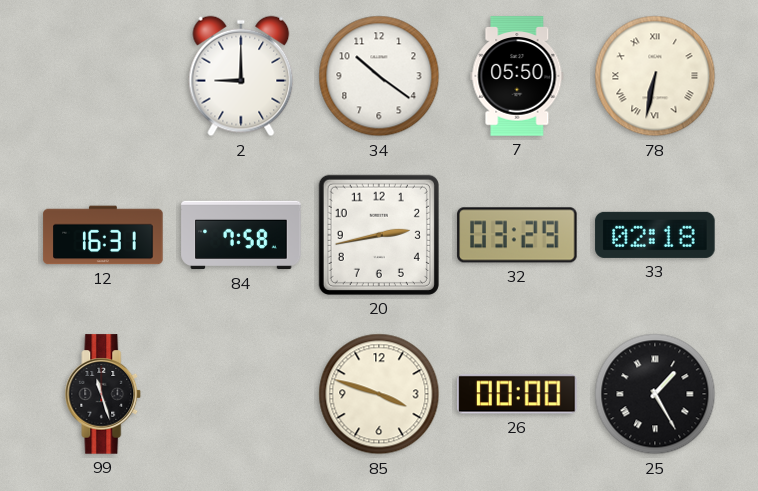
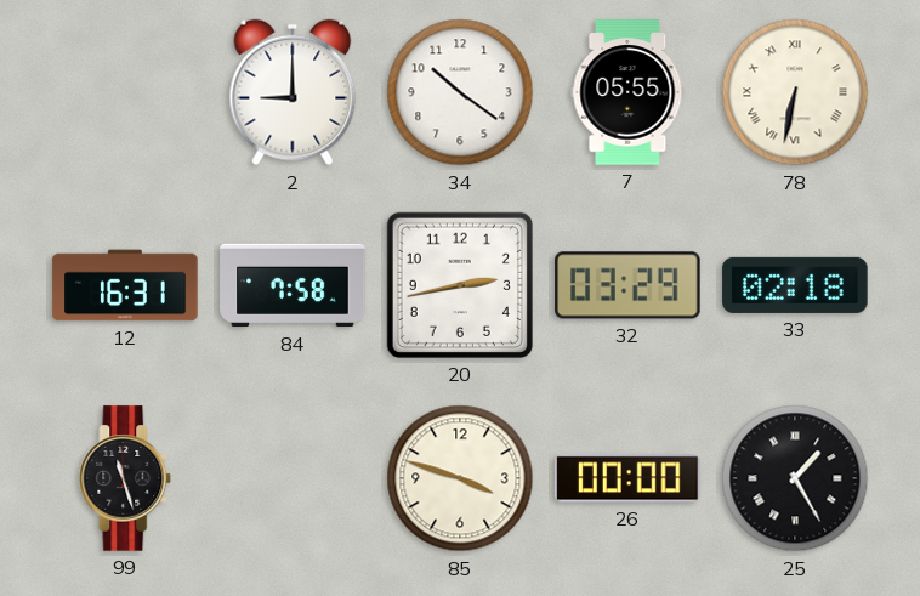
7: 05:50 -> 05:55 (627, 92)
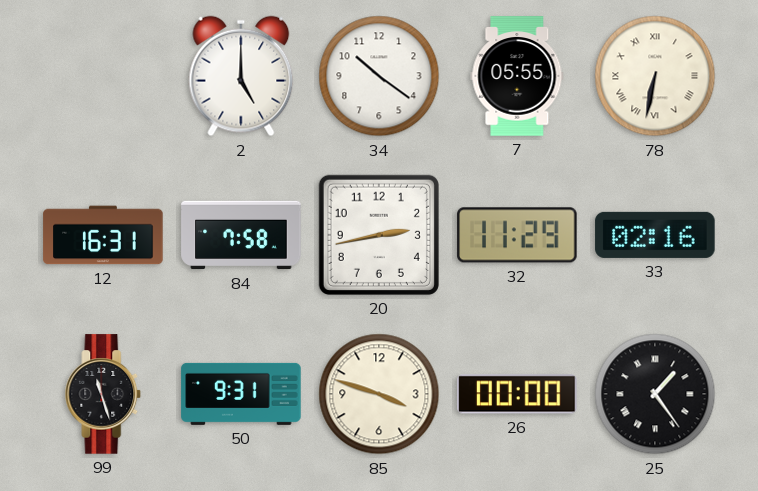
2: 9:00 -> 5:00 (241, 76)
32: 03:29 -> 11:29 (517, 235)
33: 02:18 -> 02:16 (655, 235)
50: none -> 9:31 (241, 394)
25: 1:25 -> 1:24 (655, 394)
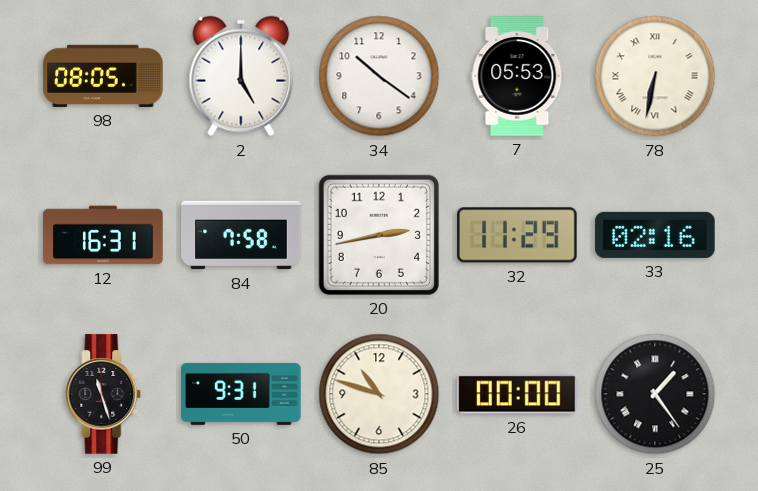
98: none -> 08:05 (103, 76)
7: 05:55 -> 05:53 (517, 76)
85: 3:48 -> 10:48 (379, 394)
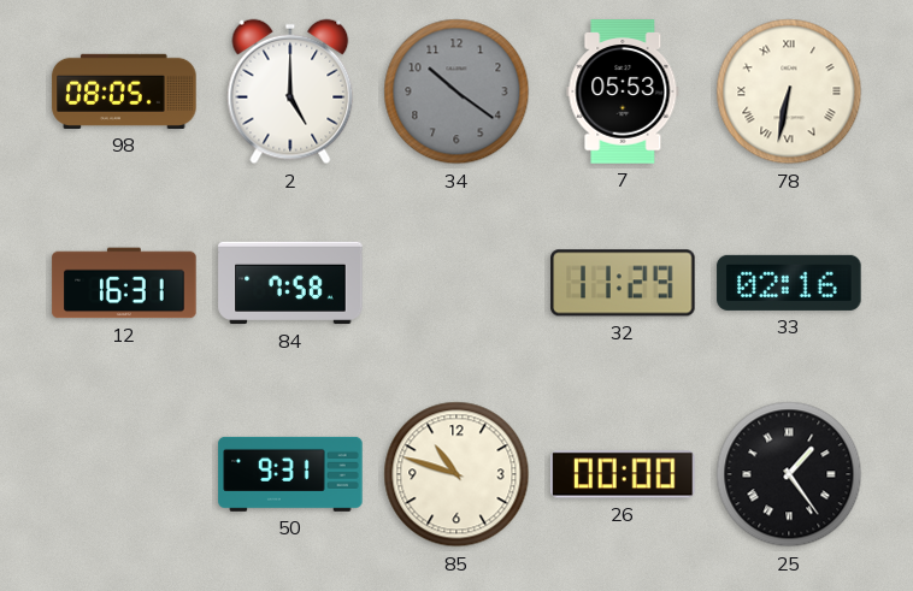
34 dial: white -> grey (456, 91)
20: 2:43 -> none (379, 235)
99: 11:27 -> none (103, 394)
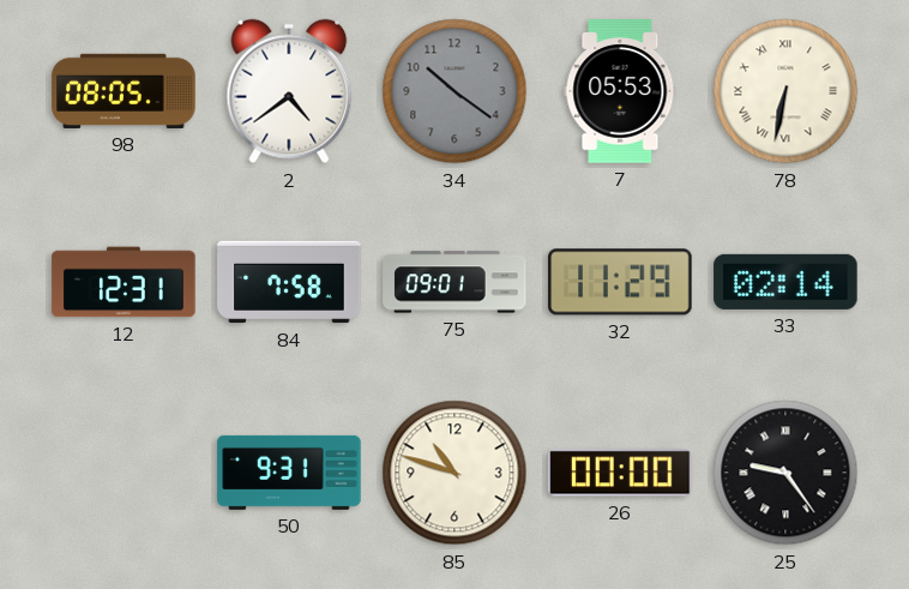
2: 5:00 -> 4:39 (289, 91)
12: 16:31 -> 12:31 (124, 282)
75: none -> 09:01 (454, 282)
33: 02:16 -> 02:14 (785, 282)
25: 1:24 -> 9:24 (785, 473)
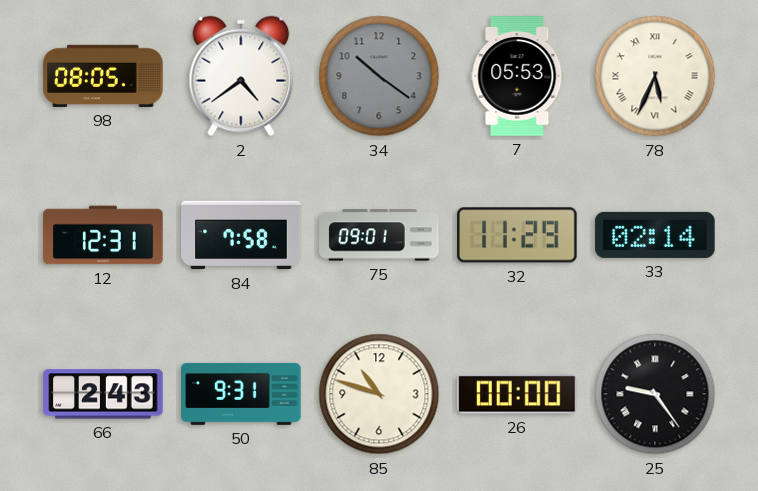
78: 6:32 -> 5:34 (655, 76)
66: none -> 2:43 (103, 394)
